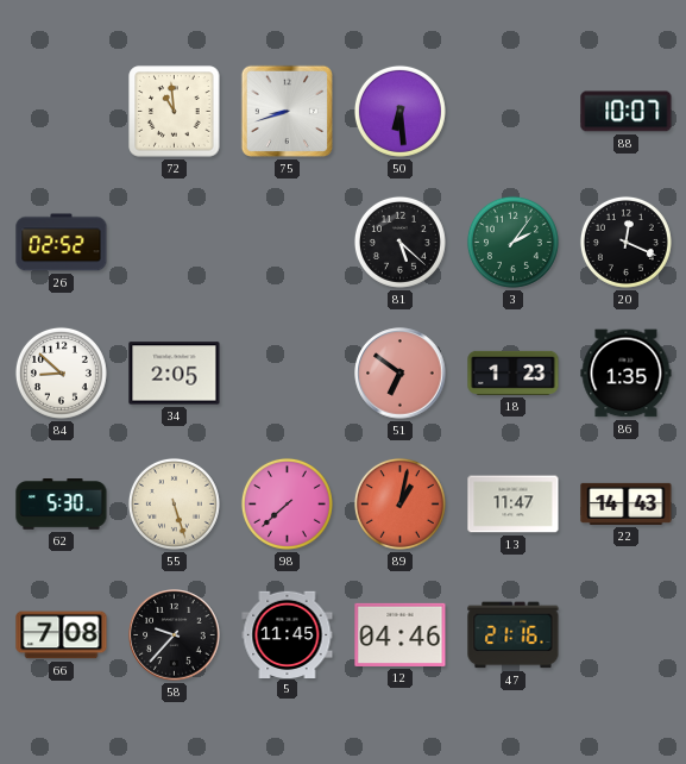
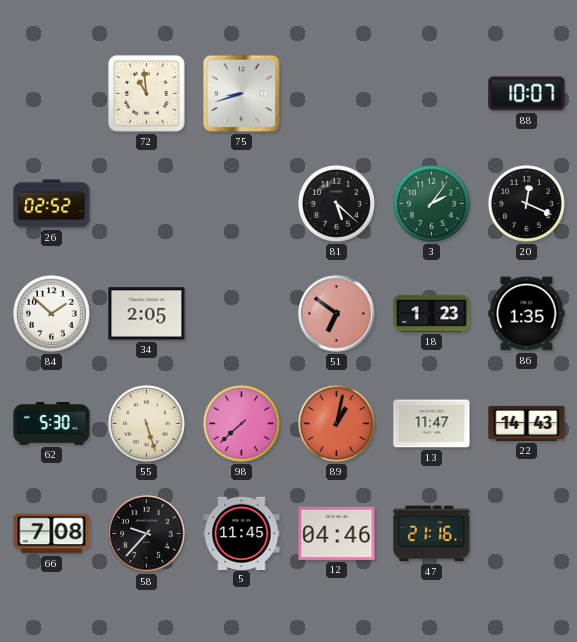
50: 6:29 -> none (399, 111)
84: 8:52 -> 1:52 (51, 313)
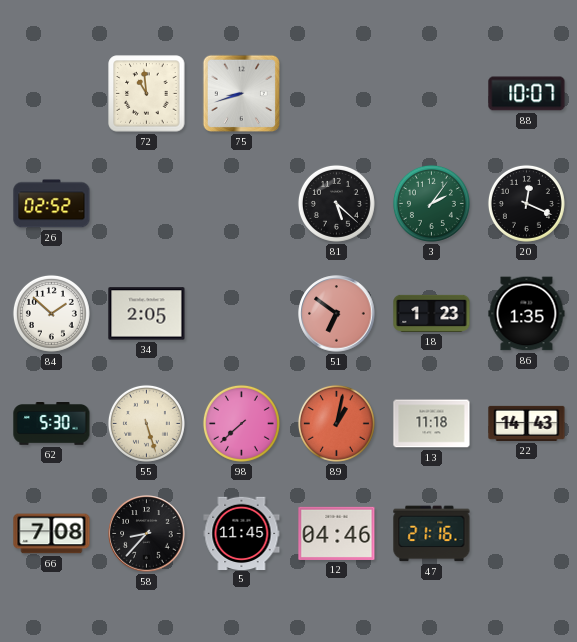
13: 11:47 -> 11:18 (432, 424)
58: 9:37 -> 8:37 (147, 534)
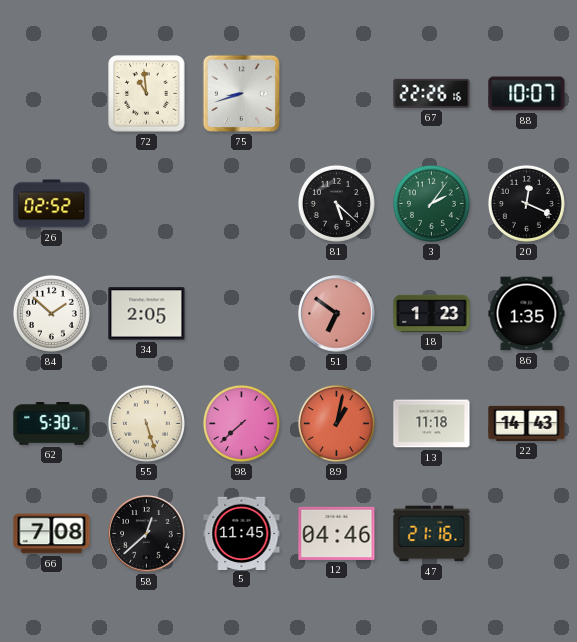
67: none -> 22:26 (432, 93)
58: 8:37 -> 12:38 (147, 534)
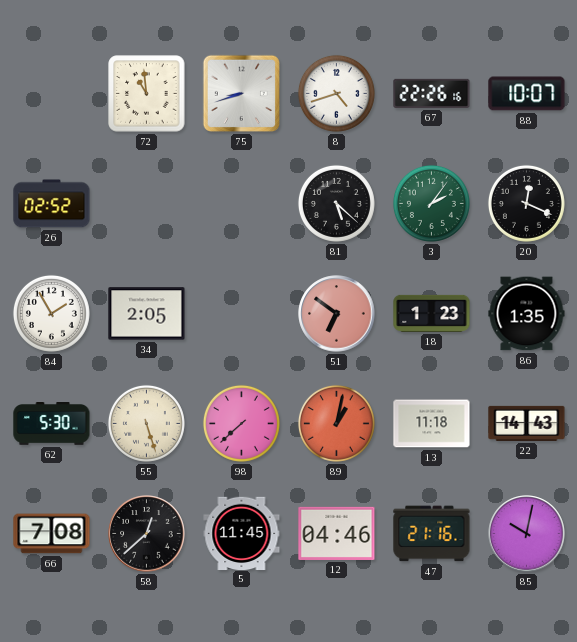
8: none -> 4:42 (336, 93)
84: 1:52 -> 1:55 (51, 313)
85: none -> 10:02 (527, 534)
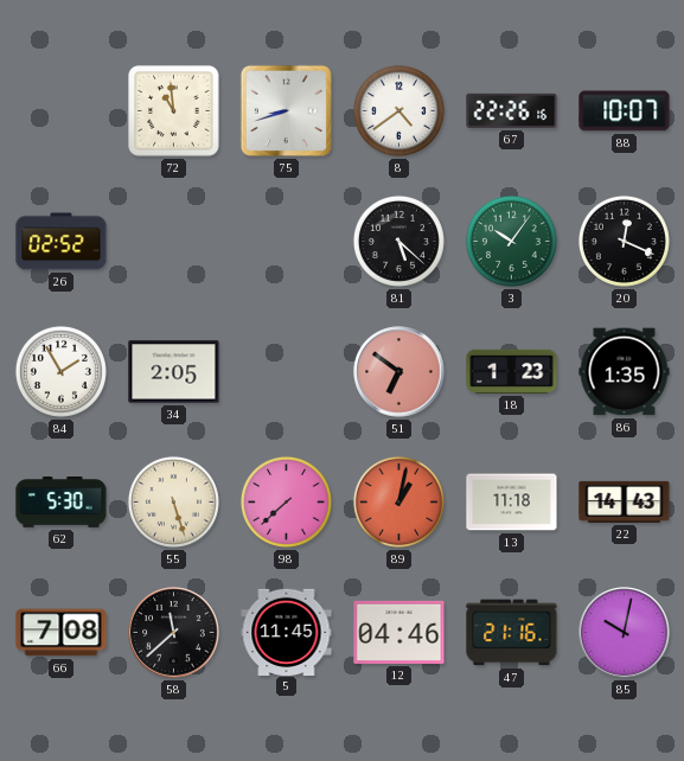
8: 4:42 -> 4:39 (398, 110)
3: 2:06 -> 10:06 (511, 241)
58: 12:38 -> 11:38 (174, 633)
